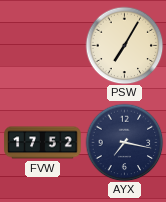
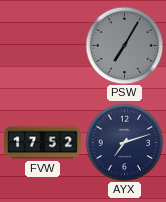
PSW dial: cream -> grey (124, 45)
AYX: 7:17 -> 7:12 (124, 142)
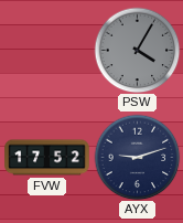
PSW: 7:05 -> 4:05 (137, 50)
AYX: 7:12 -> 9:12 (137, 157)
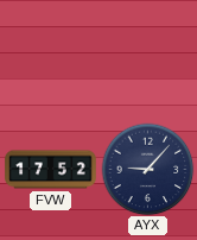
PSW: 4:05 -> none (137, 50)
AYX: 9:12 -> 9:07 (147, 169)
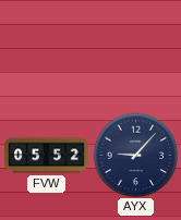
FVW: 17:52 -> 05:52 (47, 156)
